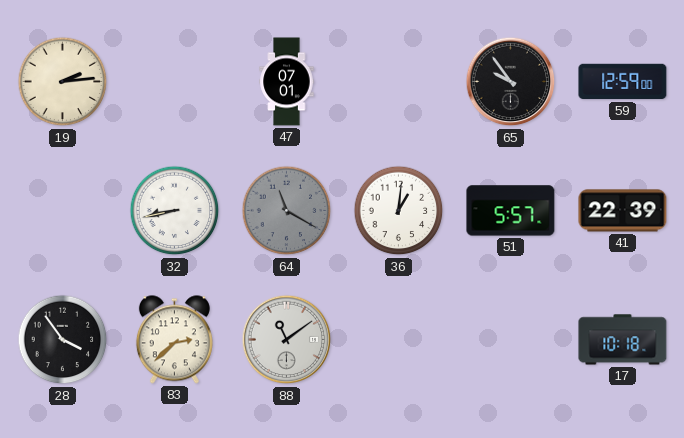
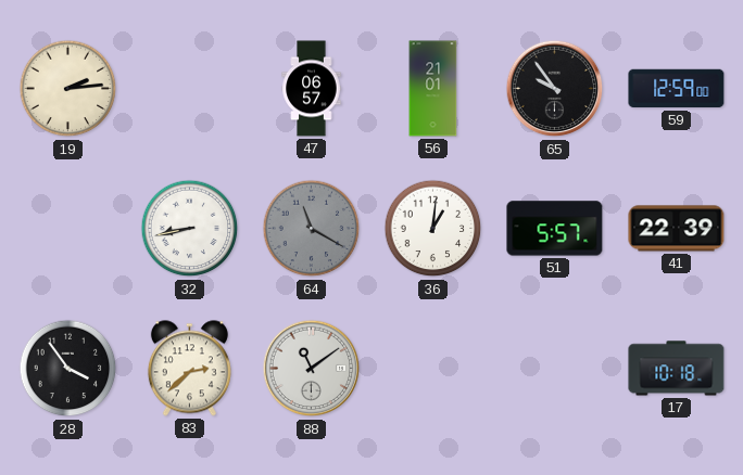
47: 07:01 -> 06:57 (312, 89)
56: none -> 21:01 (433, 89)
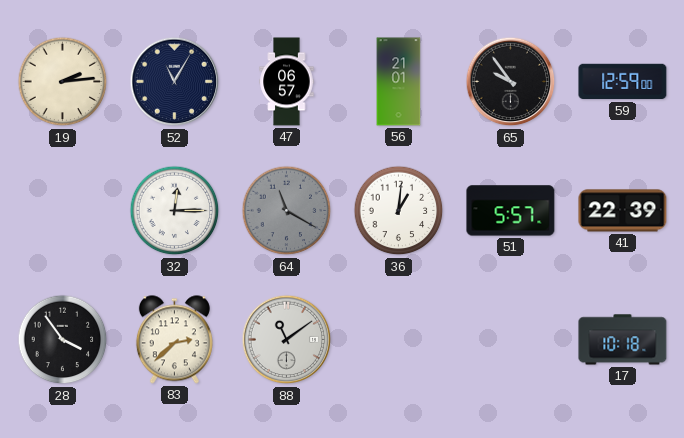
52: none -> 11:05 (175, 82)
32: 8:43 -> 12:15 (175, 211)
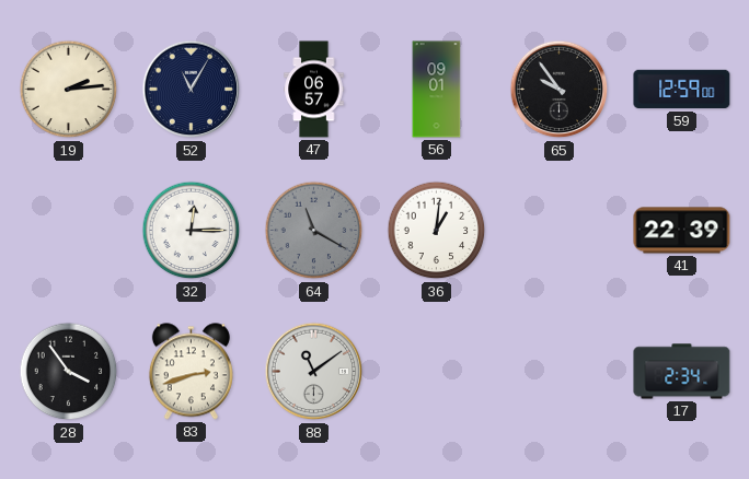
56: 21:01 -> 09:01 (437, 90)
51: 5:57 -> none (511, 211)
83: 2:38 -> 2:42 (191, 372)
17: 10:18 -> 2:34 (682, 372)
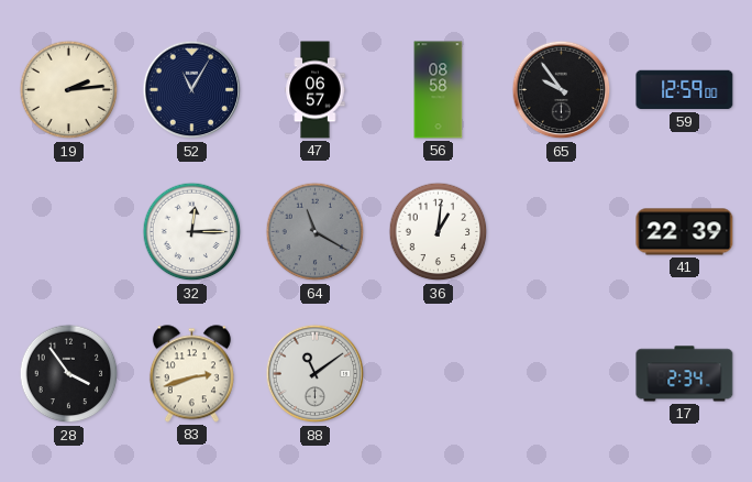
56: 09:01 -> 08:58 (439, 90)
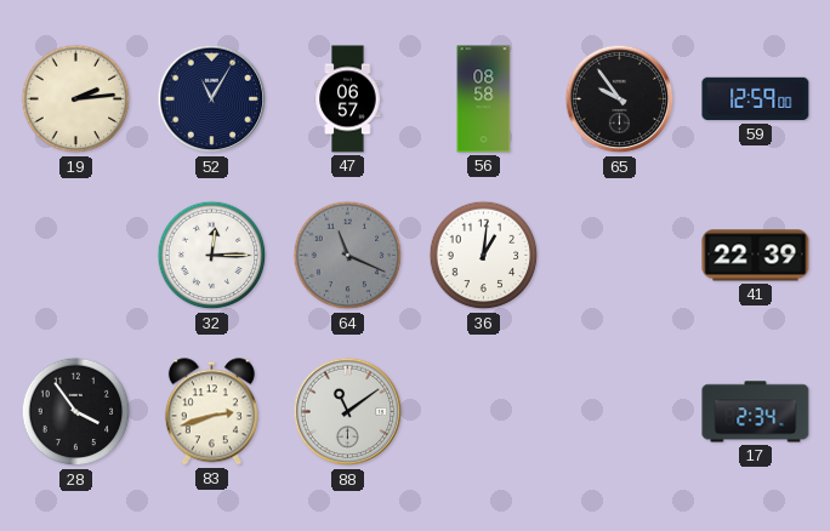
64: 11:20 -> 11:19 (348, 256)
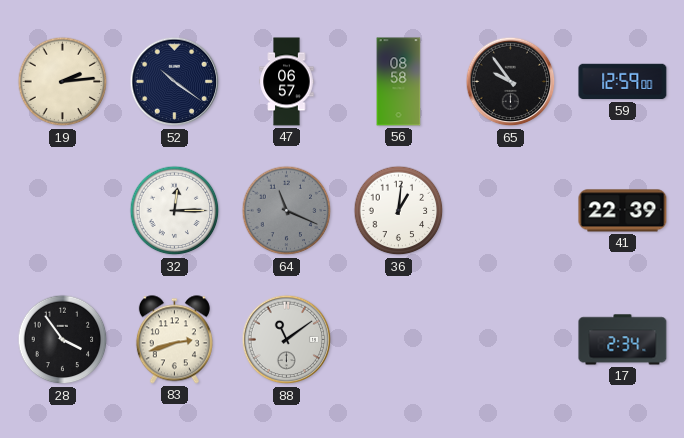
52: 11:05 -> 10:21 (175, 82)
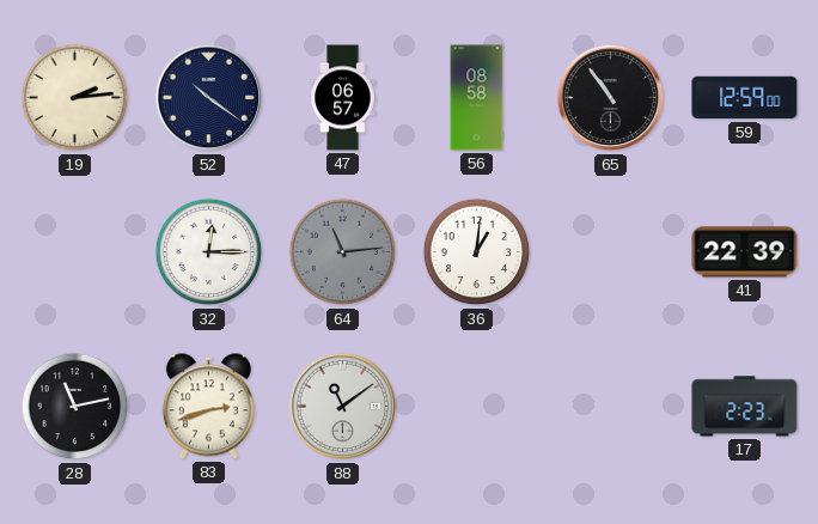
65: 9:54 -> 10:54 (611, 98)
64: 11:19 -> 11:14 (343, 252)
28: 3:54 -> 11:13 (75, 407)
17: 2:34 -> 2:23 (745, 407)
